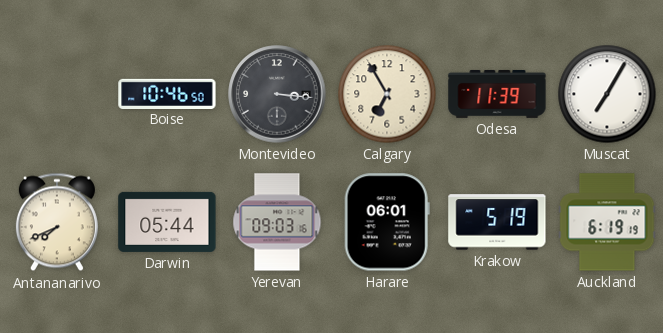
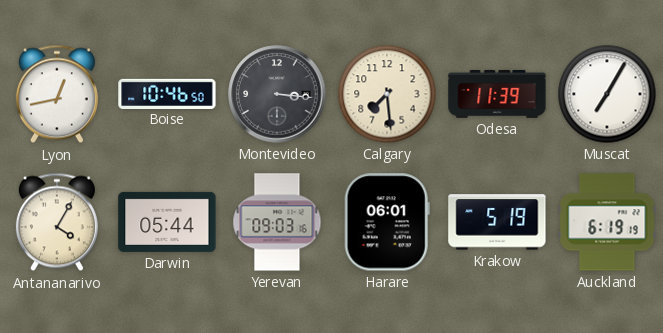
Lyon: none -> 12:43 (57, 94)
Calgary: 6:55 -> 7:29 (387, 94)
Antananarivo: 7:41 -> 4:05 (57, 222)
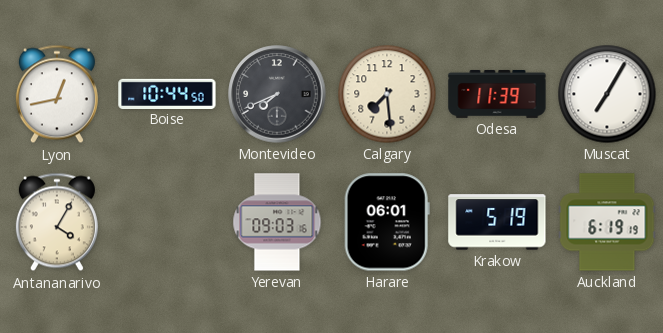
Boise: 10:46 -> 10:44 (167, 93)
Montevideo: 3:16 -> 7:41 (277, 94)
Darwin: 05:44 -> none (167, 222)
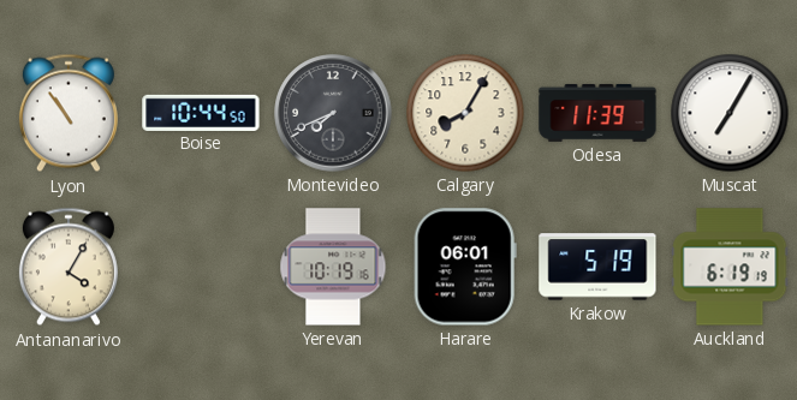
Lyon: 12:43 -> 10:54 (69, 113)
Calgary: 7:29 -> 8:05 (465, 113)
Yerevan: 09:03 -> 10:19 (333, 267)
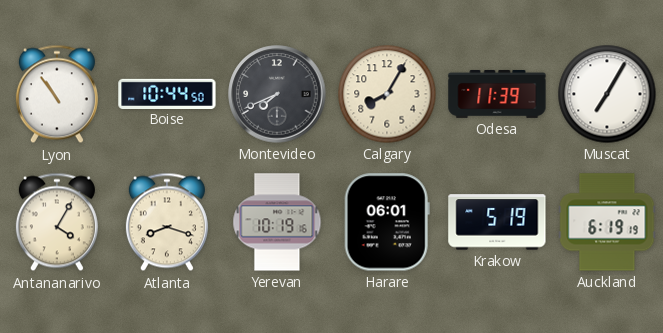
Atlanta: none -> 8:18 (167, 222)
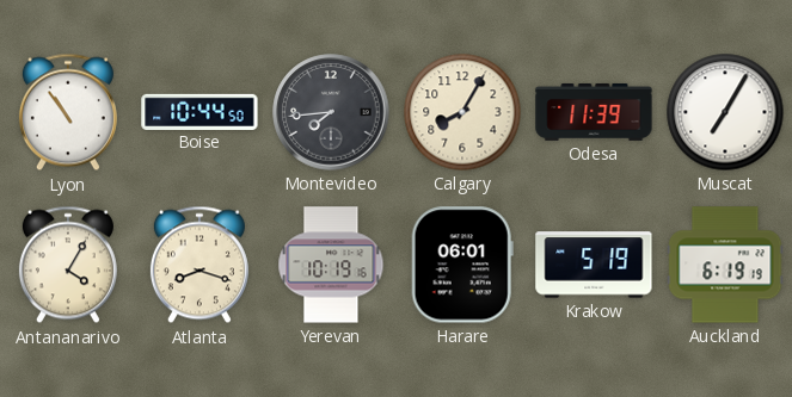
Montevideo: 7:41 -> 7:44 (331, 112)
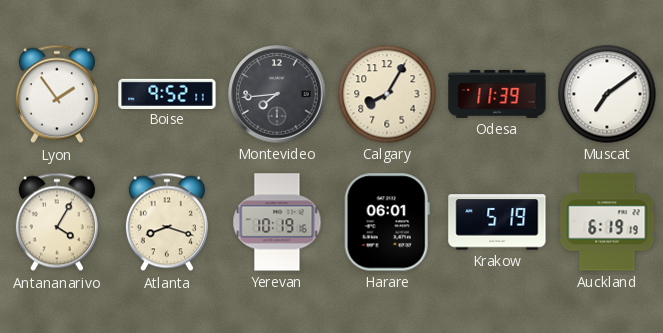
Lyon: 10:54 -> 1:54 (57, 94)
Boise: 10:44 -> 9:52 (167, 93)
Muscat: 7:05 -> 7:09 (607, 94)
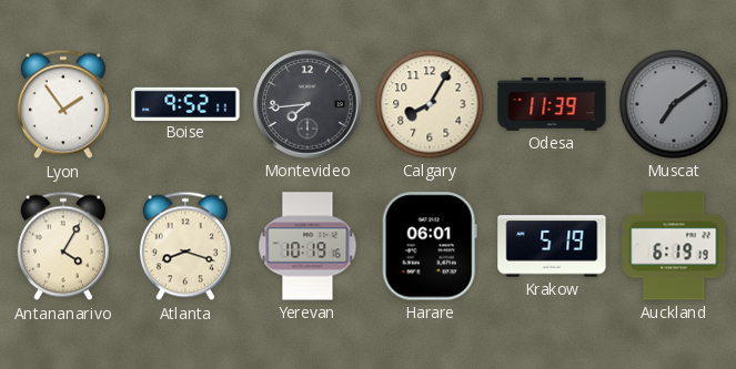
Muscat dial: white -> grey (674, 104)
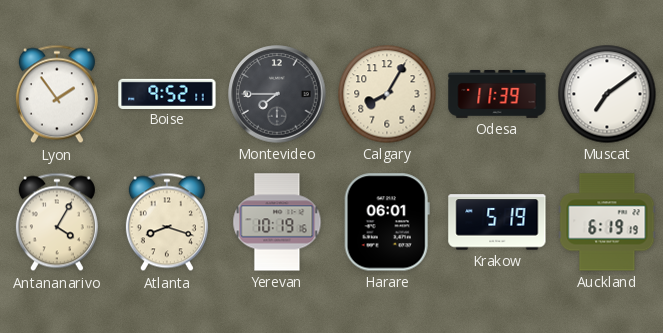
Montevideo: 7:44 -> 7:45 (277, 94)
Muscat dial: grey -> white (607, 94)
